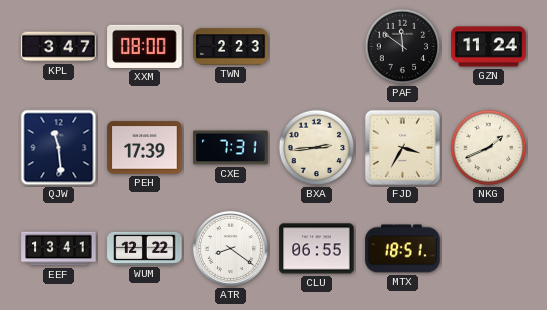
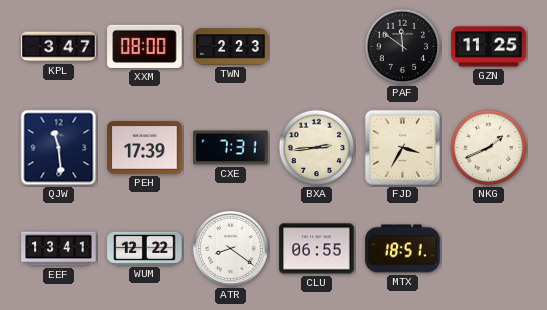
GZN: 11:24 -> 11:25 (489, 47)
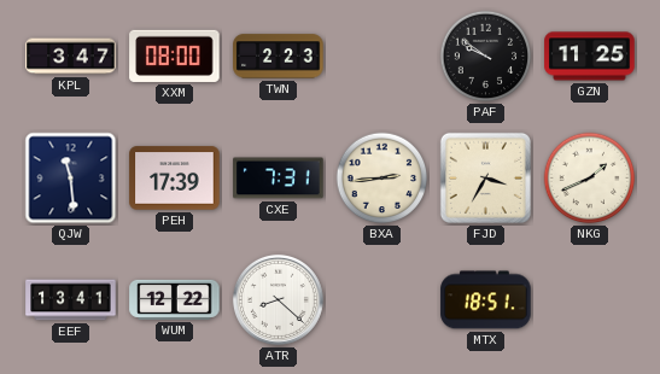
PAF: 11:51 -> 9:51 (486, 57)
ATR: 8:21 -> 8:22 (278, 299)
CLU: 06:55 -> none (317, 249)
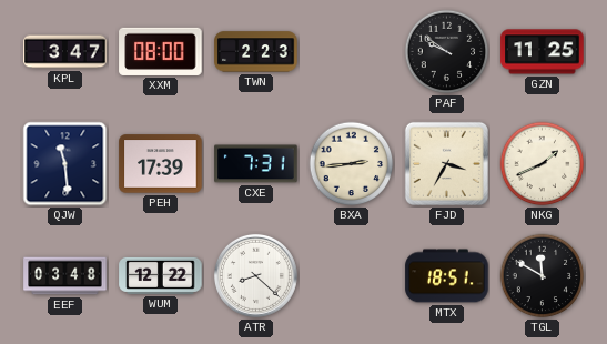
EEF: 13:41 -> 03:48 (65, 276)
TGL: none -> 11:50 (543, 276)
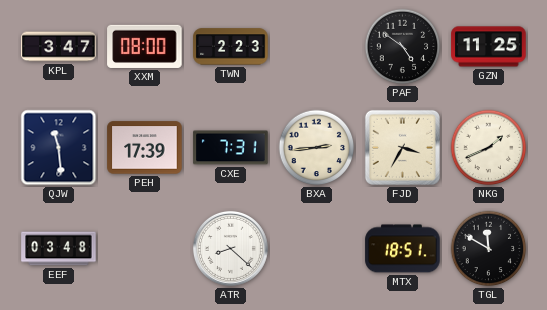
PAF: 9:51 -> 4:51 (403, 47)
WUM: 12:22 -> none (161, 275)
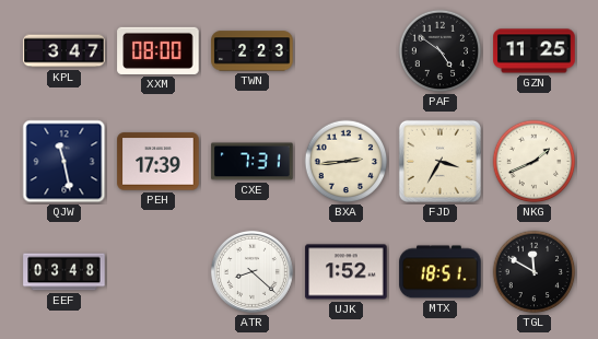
QJW: 11:29 -> 11:28 (65, 162)
UJK: none -> 1:52 (347, 272)
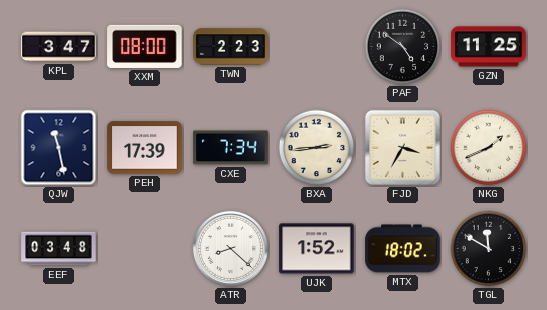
CXE: 7:31 -> 7:34 (231, 148)
MTX: 18:51 -> 18:02 (403, 249)
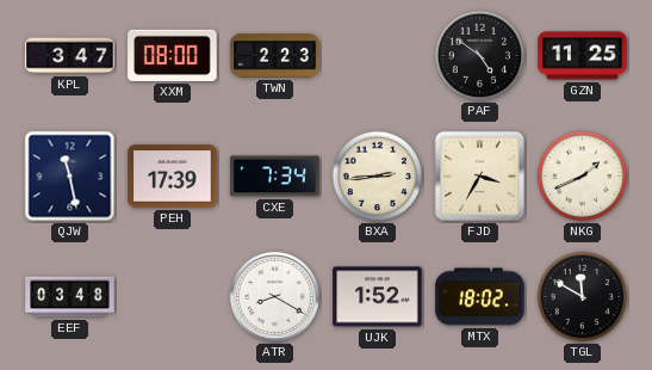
ATR: 8:22 -> 8:20 (274, 296)
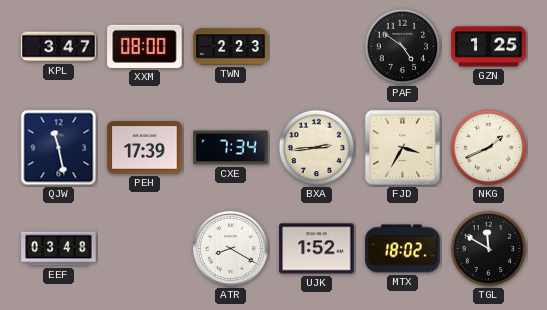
GZN: 11:25 -> 1:25 (489, 47)
